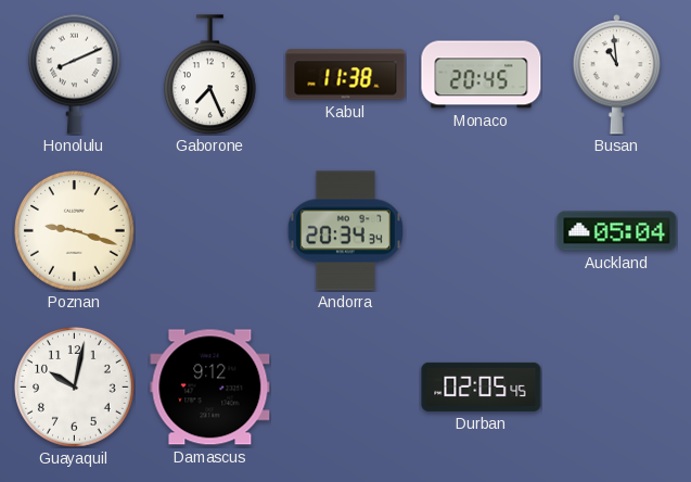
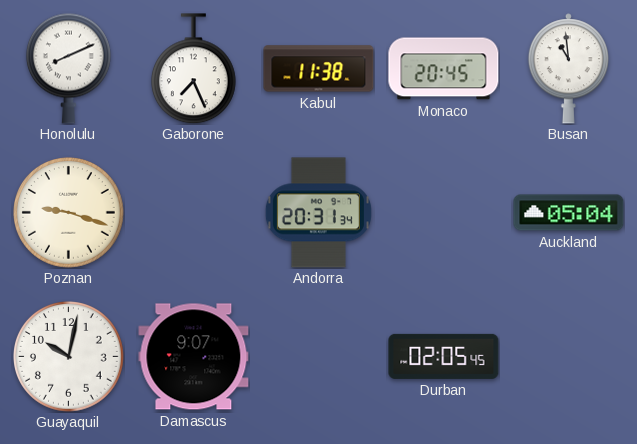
Andorra: 20:34 -> 20:31 (318, 213)
Damascus: 9:12 -> 9:07 (194, 357)
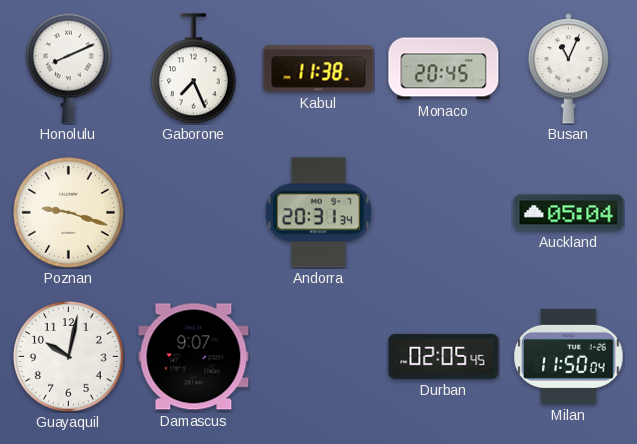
Busan: 10:59 -> 11:04 (568, 69)
Milan: none -> 11:50 (569, 356)
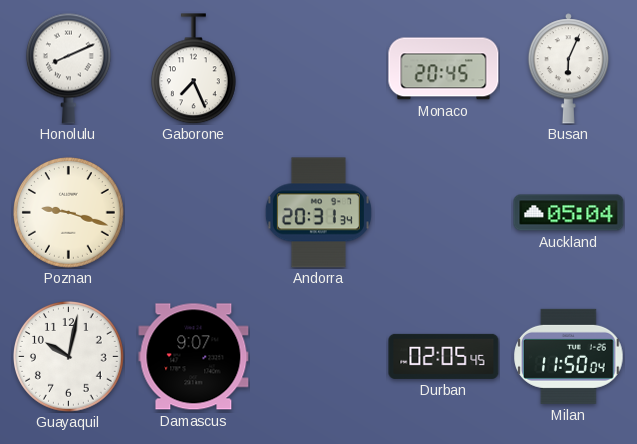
Kabul: 11:38 -> none (319, 69)
Busan: 11:04 -> 6:04 (568, 69)
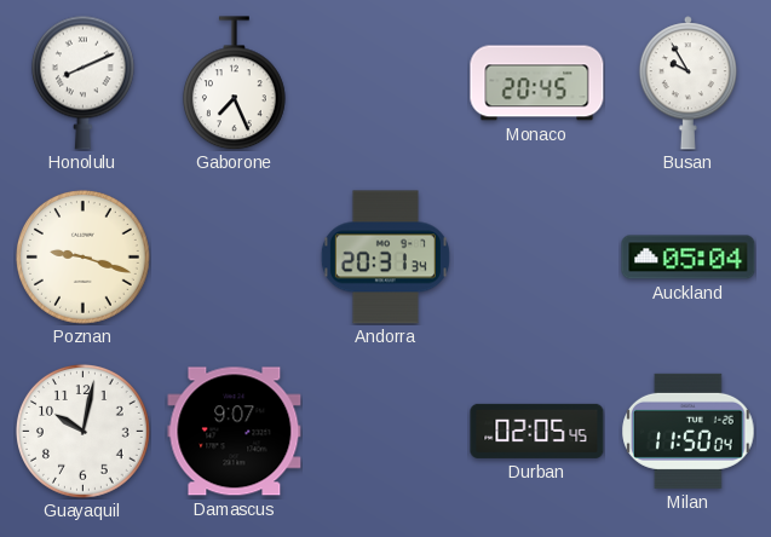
Busan: 6:04 -> 9:55 (687, 83)
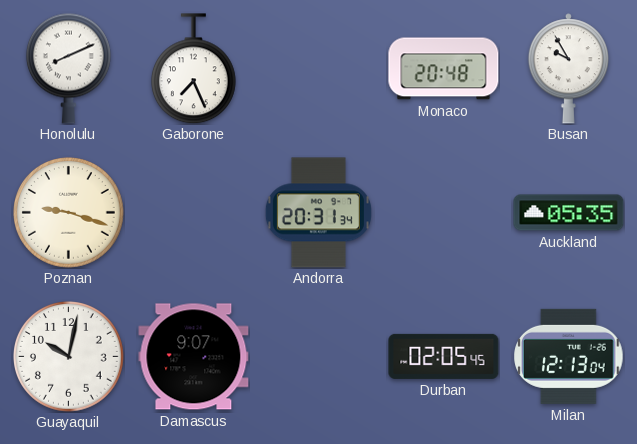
Monaco: 20:45 -> 20:48 (444, 69)
Auckland: 05:04 -> 05:35 (569, 213)
Milan: 11:50 -> 12:13 (569, 356)
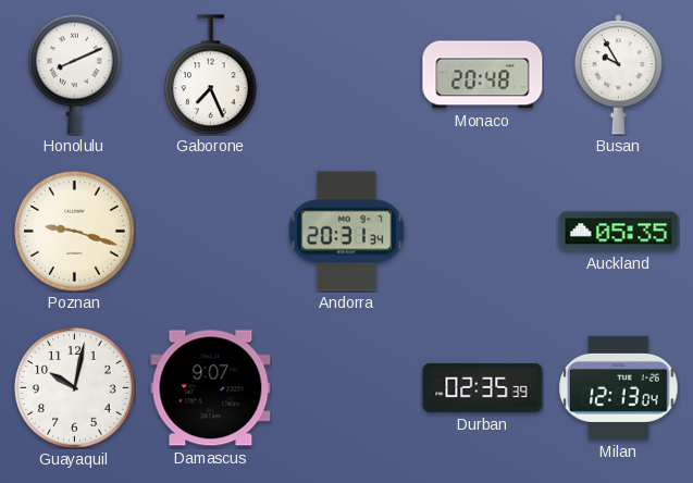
Durban: 02:05 -> 02:35 (483, 387)
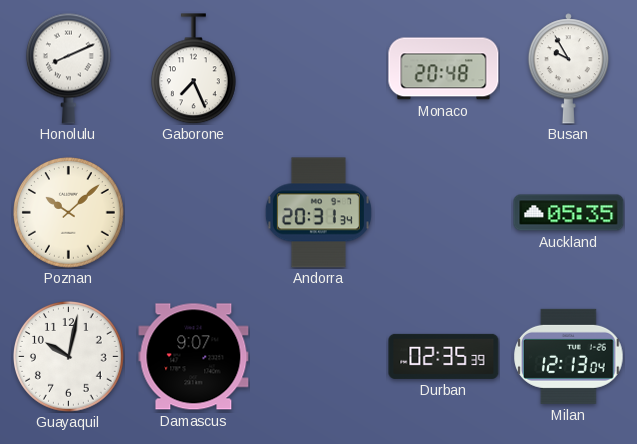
Poznan: 9:18 -> 10:08 (69, 213)
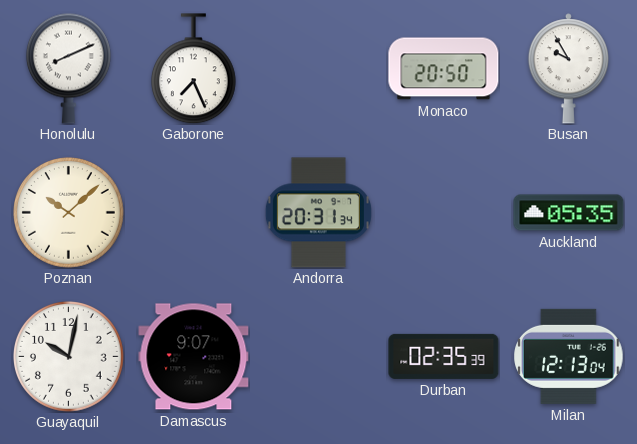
Monaco: 20:48 -> 20:50 (444, 69)
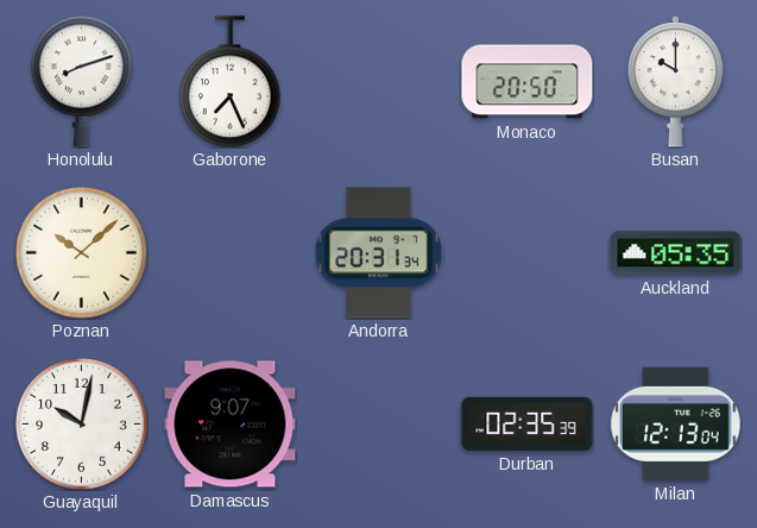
Honolulu: 8:11 -> 8:12 (81, 81)
Busan: 9:55 -> 10:00 (675, 82)
